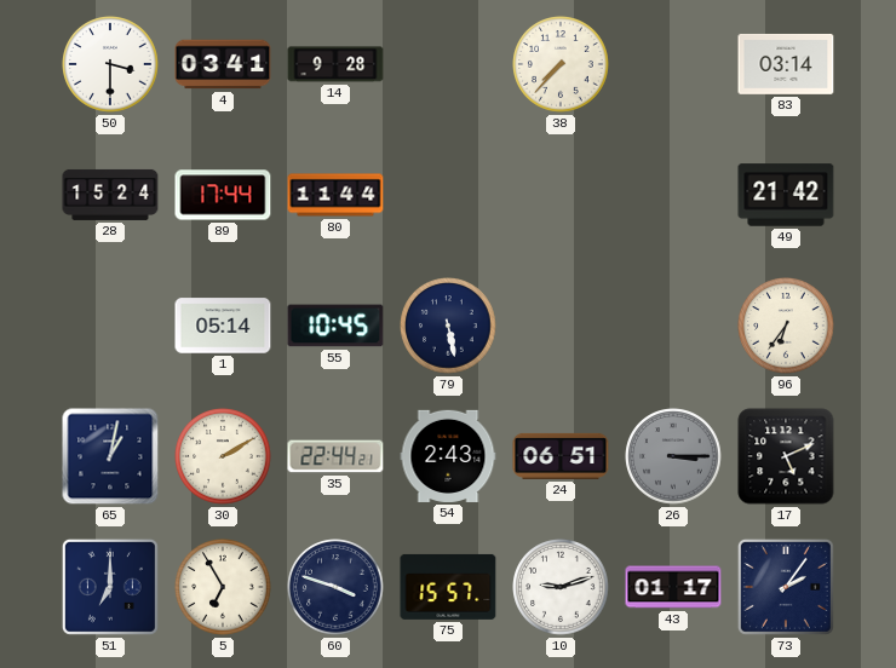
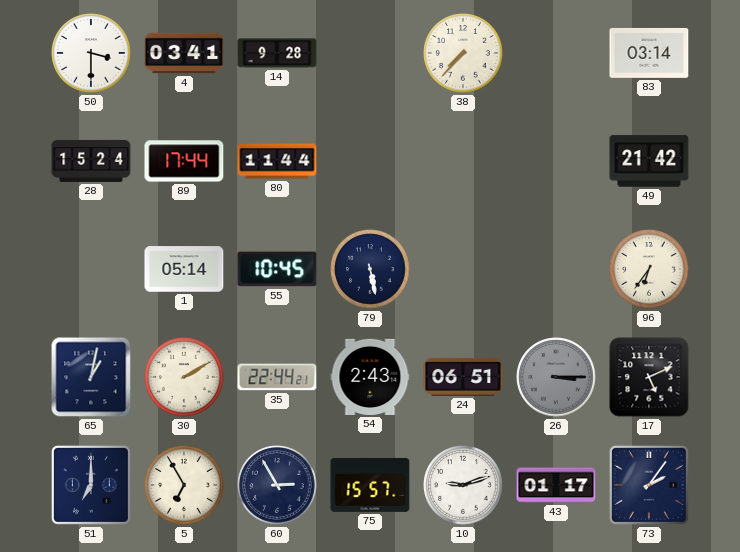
60: 3:48 -> 2:55 (277, 485)
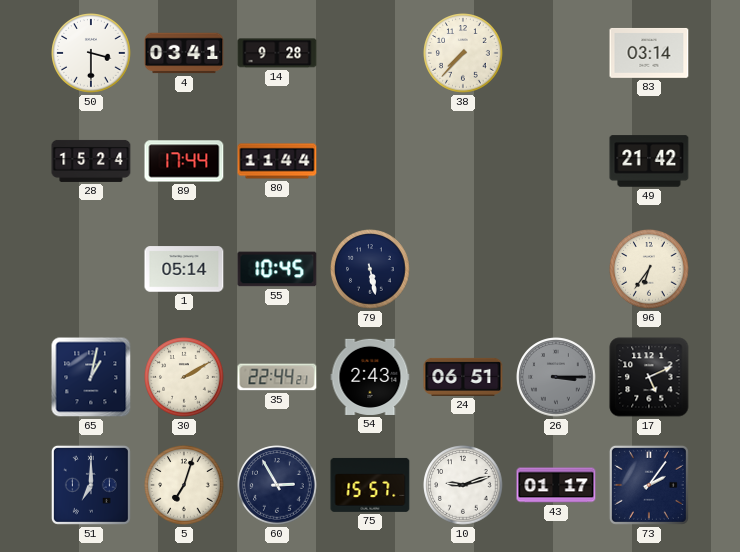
5: 6:55 -> 7:03 (184, 485)
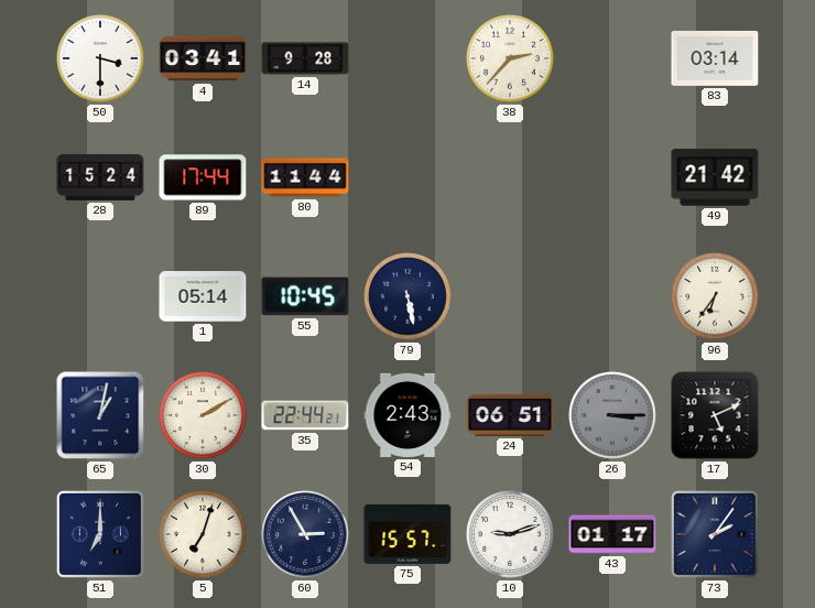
38: 7:37 -> 2:37 (510, 58)
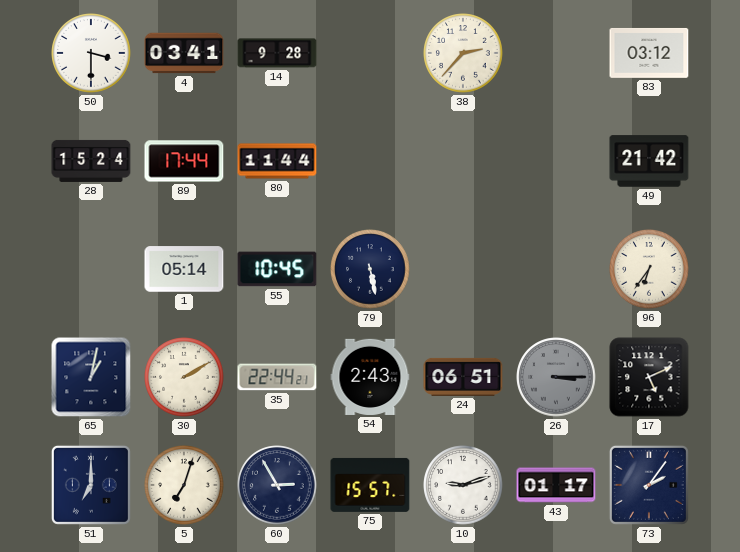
83: 03:14 -> 03:12 (649, 53)
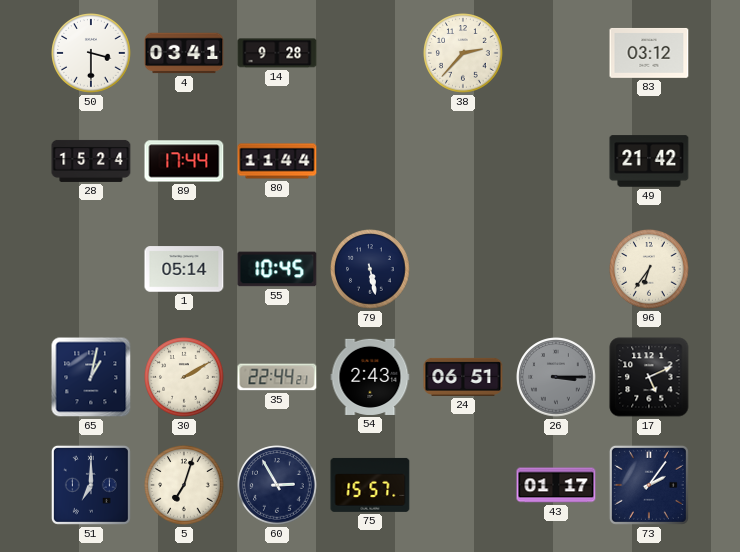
10: 9:12 -> none (463, 485)
